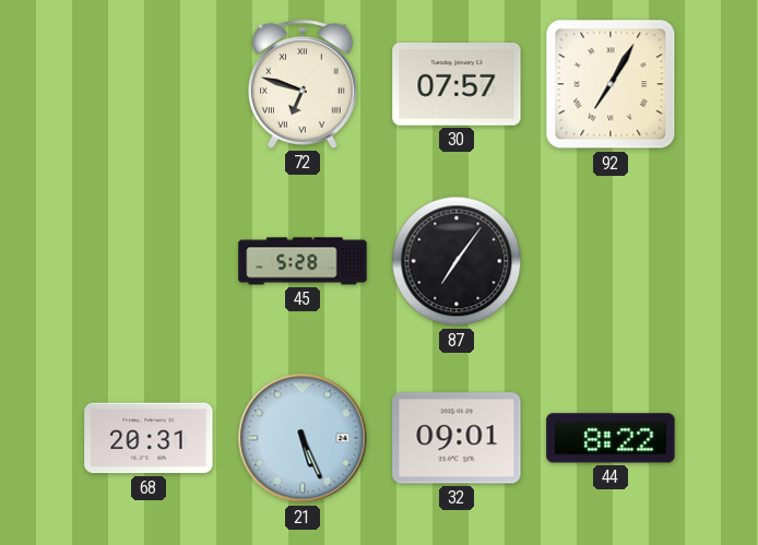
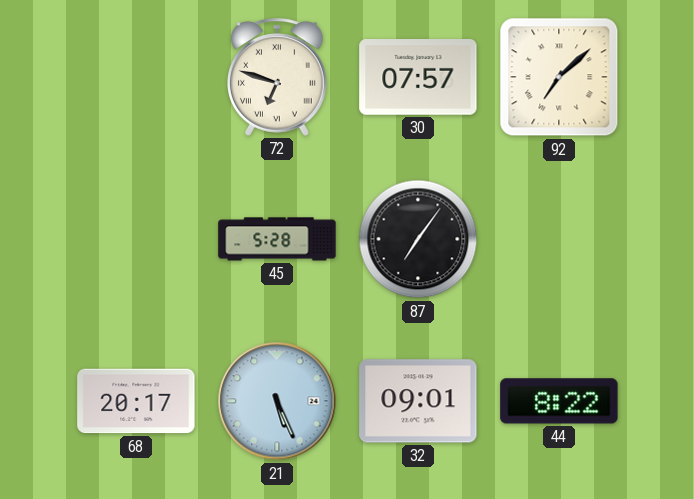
92: 7:05 -> 7:08 (559, 77)
68: 20:31 -> 20:17 (136, 401)
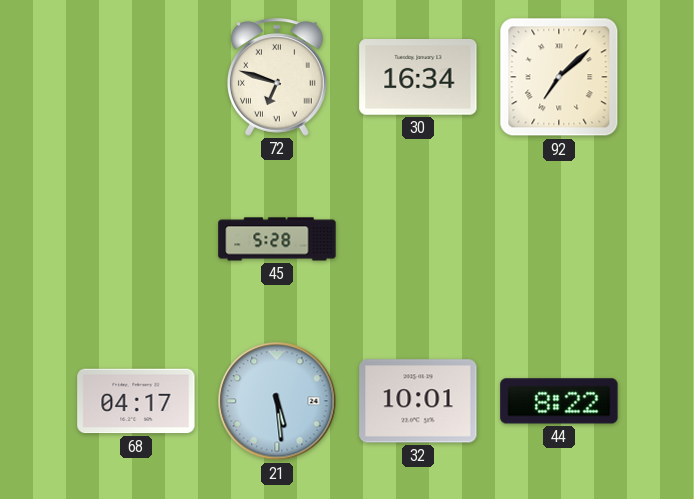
30: 07:57 -> 16:34 (418, 78)
87: 7:06 -> none (418, 239)
68: 20:17 -> 04:17 (136, 401)
21: 5:26 -> 5:29 (277, 401)
32: 09:01 -> 10:01 (418, 401)
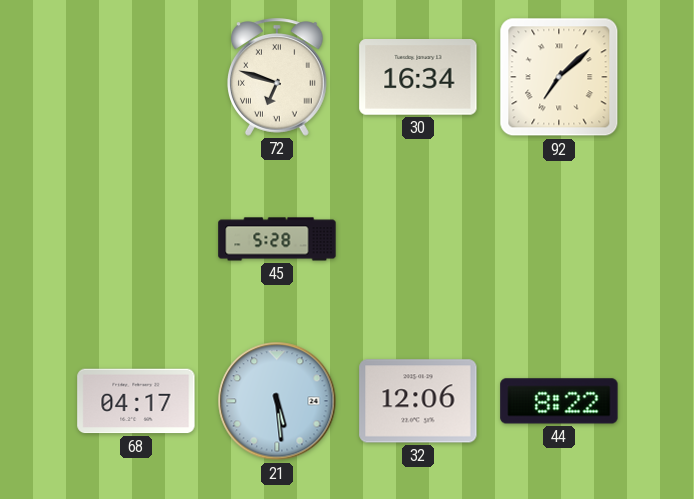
32: 10:01 -> 12:06 (418, 401)
